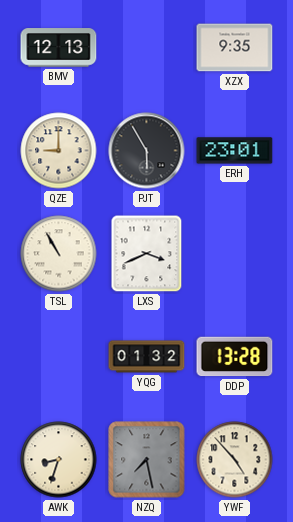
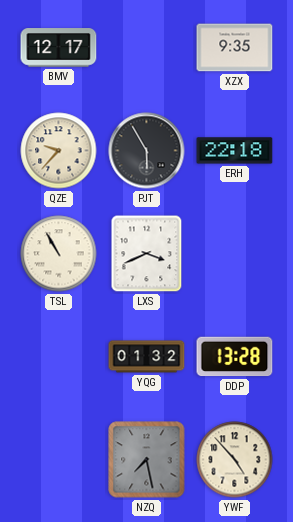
BMV: 12:13 -> 12:17 (59, 48)
QZE: 9:00 -> 9:37 (59, 151)
ERH: 23:01 -> 22:18 (235, 151)
AWK: 8:33 -> none (59, 460)
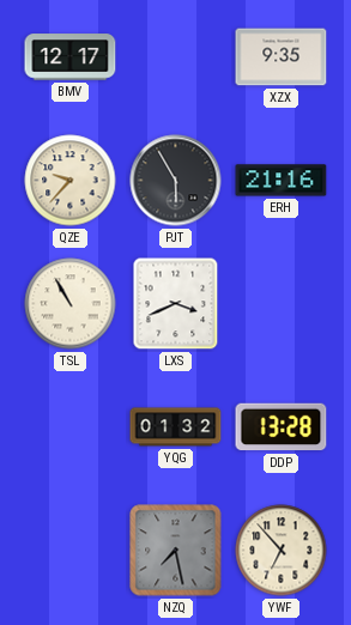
ERH: 22:18 -> 21:16 (282, 181)
YWF: 4:53 -> 6:53 (282, 551)
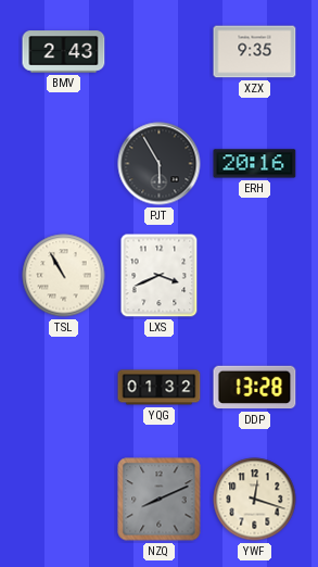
BMV: 12:17 -> 2:43 (64, 52)
QZE: 9:37 -> none (71, 181)
ERH: 21:16 -> 20:16 (255, 164)
NZQ: 7:28 -> 8:11 (160, 500)
YWF: 6:53 -> 12:18 (255, 500)
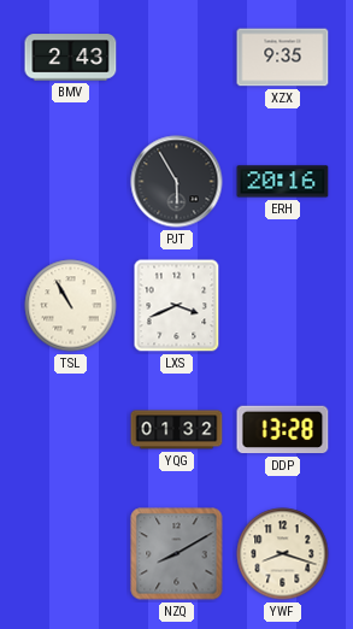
NZQ: 8:11 -> 8:10 (177, 554)
YWF: 12:18 -> 8:18 (283, 554)
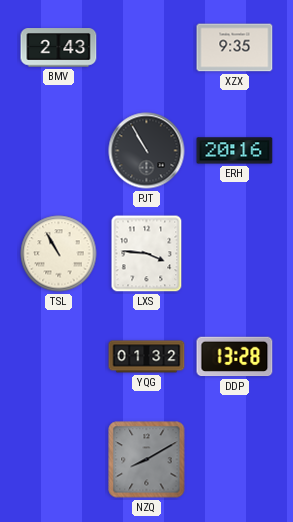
PJT: 5:55 -> 10:55 (147, 151)
LXS: 3:41 -> 3:46 (147, 254)
YWF: 8:18 -> none (283, 554)
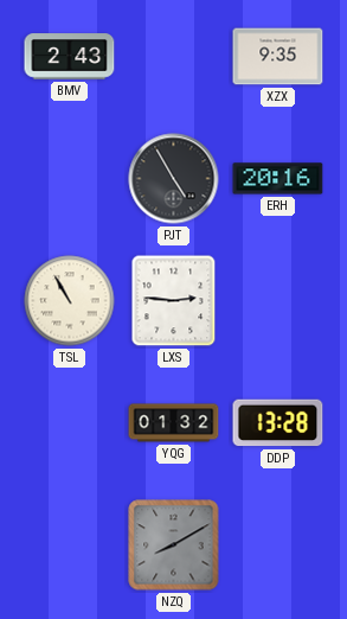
PJT: 10:55 -> 4:55 (174, 179)
LXS: 3:46 -> 2:46 (174, 301)
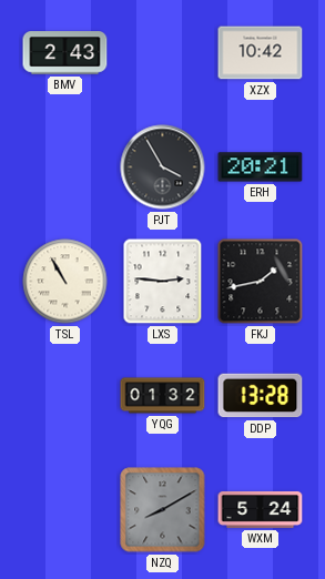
XZX: 9:35 -> 10:42 (261, 53)
PJT: 4:55 -> 3:55 (163, 167)
ERH: 20:16 -> 20:21 (261, 167)
FKJ: none -> 1:43 (261, 282)
WXM: none -> 5:24 (261, 509)
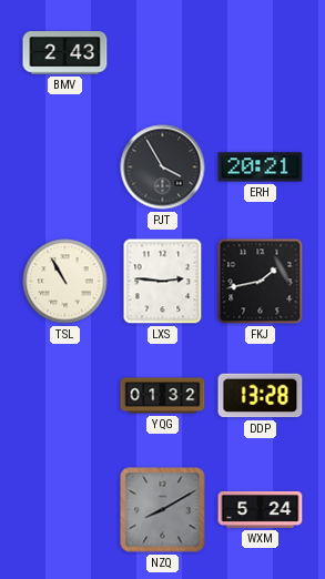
XZX: 10:42 -> none (261, 53)
